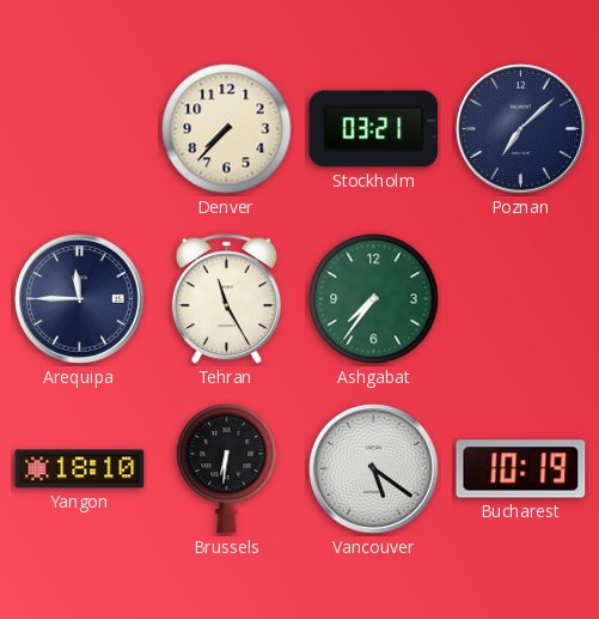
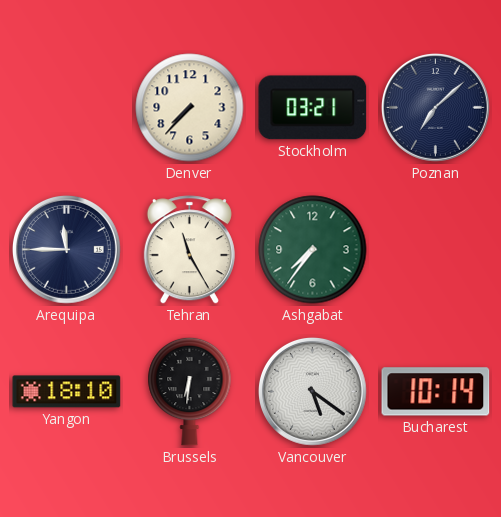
Bucharest: 10:19 -> 10:14 (436, 392)
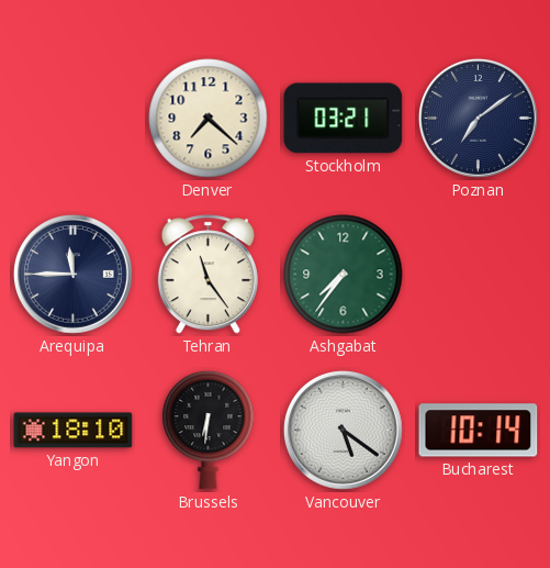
Denver: 7:37 -> 7:22 (209, 119)
Poznan: 7:08 -> 7:09 (478, 119)
Tehran: 11:25 -> 11:24 (207, 275)
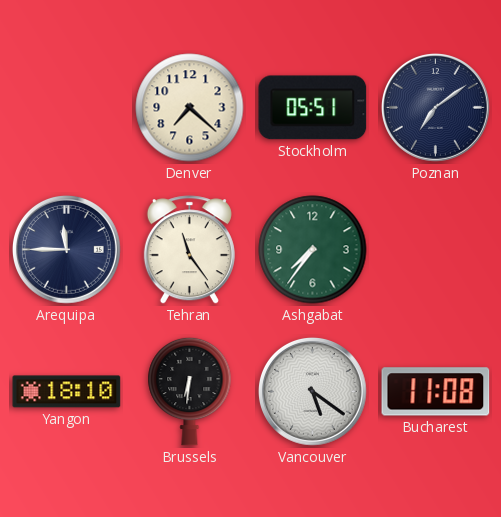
Stockholm: 03:21 -> 05:51 (313, 108)
Bucharest: 10:14 -> 11:08 (436, 392)
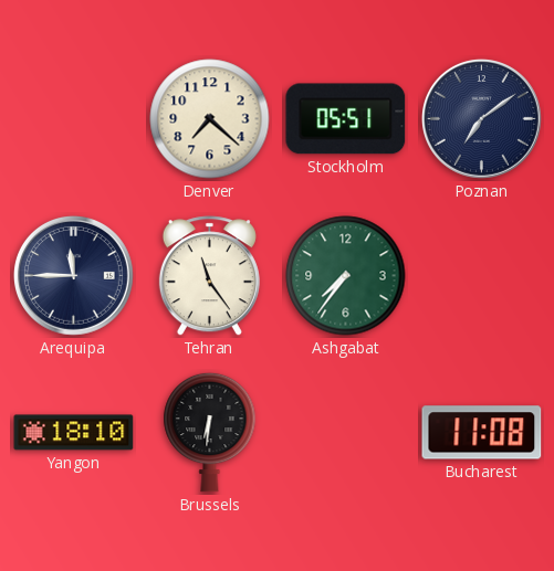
Vancouver: 5:21 -> none (312, 392)
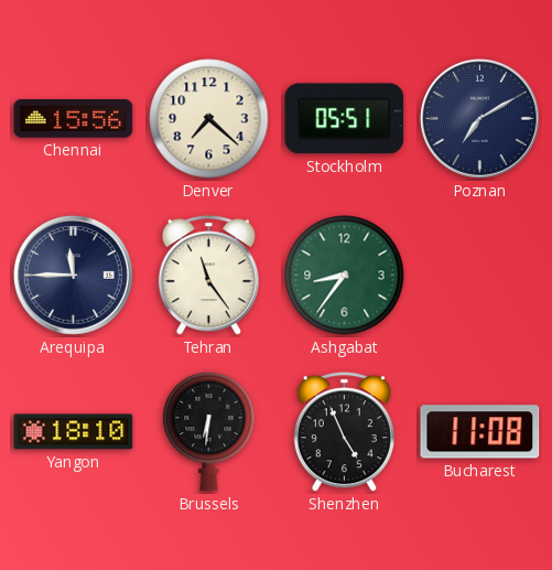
Chennai: none -> 15:56 (74, 119)
Poznan: 7:09 -> 7:10 (479, 119)
Ashgabat: 7:36 -> 8:36 (345, 276)
Shenzhen: none -> 4:56 (344, 432)
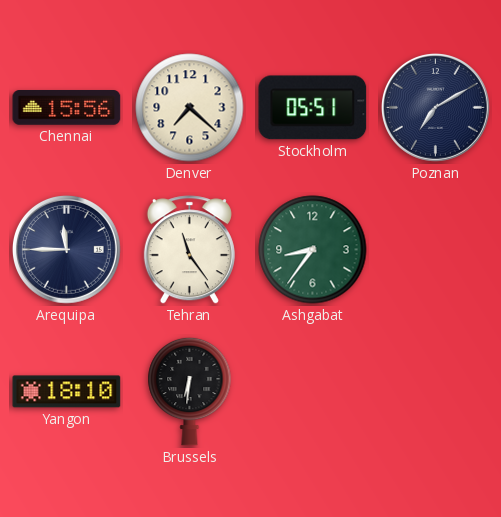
Shenzhen: 4:56 -> none (344, 432)
Bucharest: 11:08 -> none (480, 432)
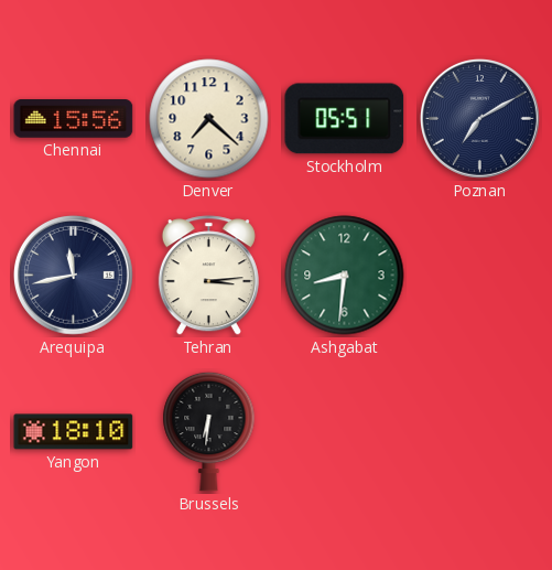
Arequipa: 11:45 -> 11:43 (73, 276)
Tehran: 11:24 -> 3:14 (208, 276)
Ashgabat: 8:36 -> 8:31 (345, 276)
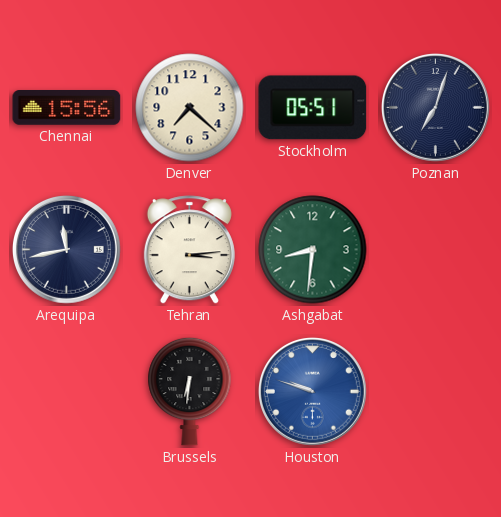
Poznan: 7:10 -> 7:03 (435, 108)
Yangon: 18:10 -> none (74, 432)
Houston: none -> 9:48 (312, 392)
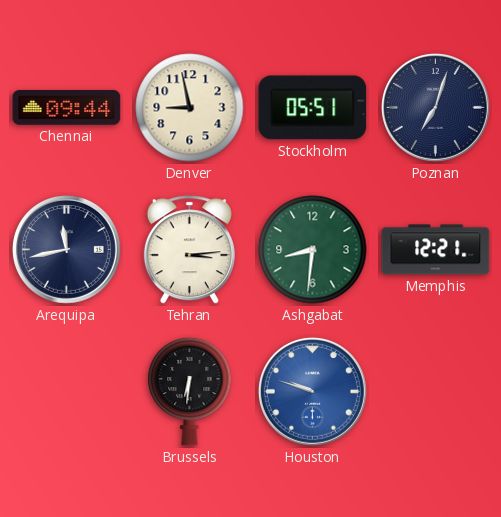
Chennai: 15:56 -> 09:44 (67, 108)
Denver: 7:22 -> 8:58 (190, 108)
Memphis: none -> 12:21 (436, 250)
